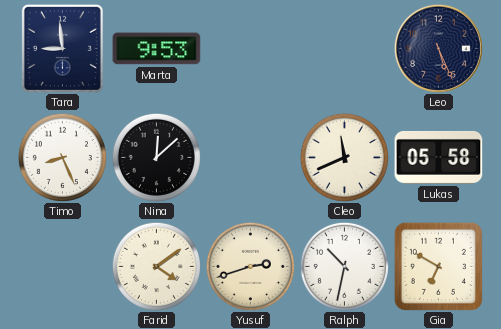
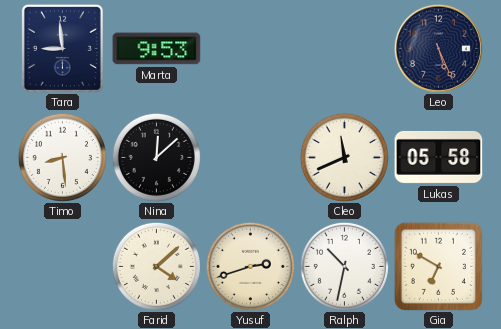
Timo: 8:26 -> 8:29 (62, 157)
Farid: 4:09 -> 4:08 (156, 266)
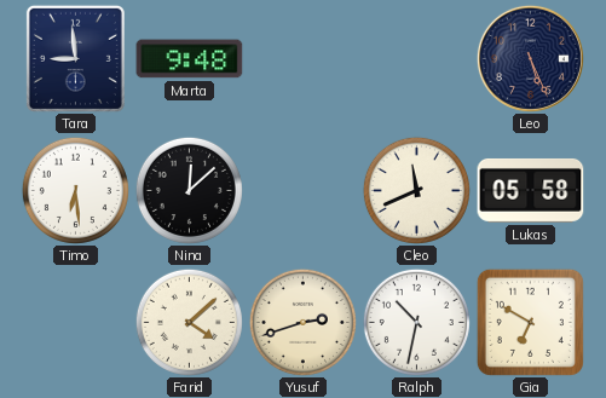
Marta: 9:53 -> 9:48 (190, 59)
Timo: 8:29 -> 6:29 (75, 190)
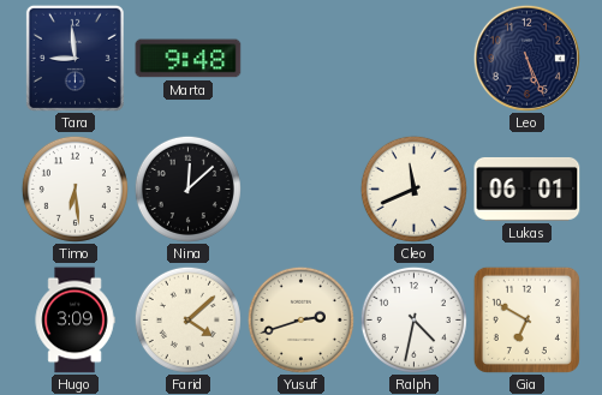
Lukas: 05:58 -> 06:01 (528, 188)
Hugo: none -> 3:09 (74, 321)
Ralph: 10:32 -> 4:32 (413, 319)
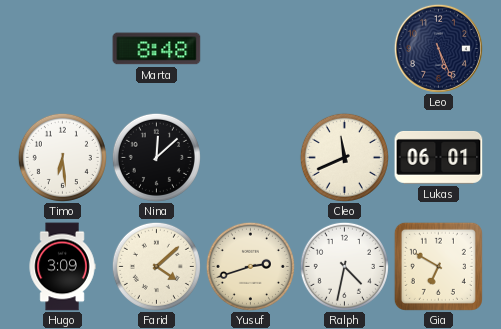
Tara: 8:59 -> none (74, 58)
Marta: 9:48 -> 8:48 (157, 49)
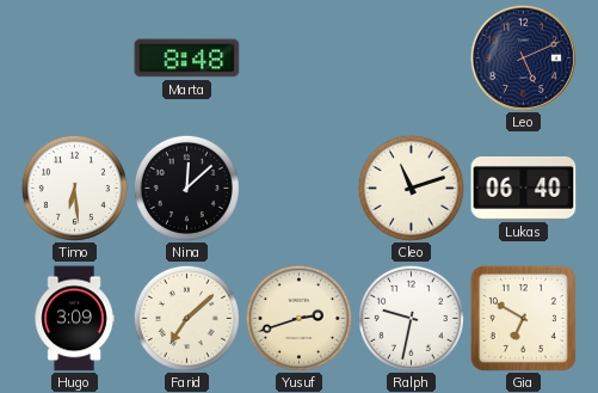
Leo: 5:26 -> 5:11 (523, 57)
Cleo: 11:41 -> 11:12 (411, 188)
Lukas: 06:01 -> 06:40 (524, 188)
Farid: 4:08 -> 7:08 (186, 318)
Ralph: 4:32 -> 9:32 (411, 318)
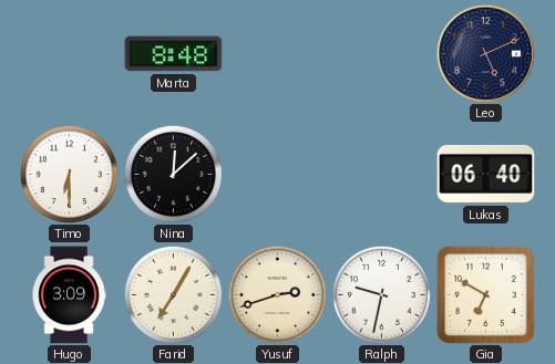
Timo: 6:29 -> 6:30 (69, 174)
Cleo: 11:12 -> none (411, 188)
Farid: 7:08 -> 7:05 (173, 294)
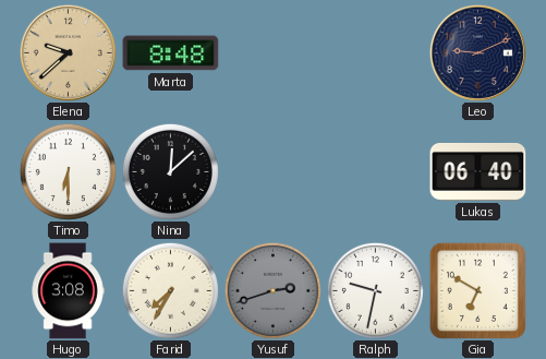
Elena: none -> 9:38 (68, 52)
Leo: 5:11 -> 9:11 (477, 52)
Hugo: 3:09 -> 3:08 (68, 291)
Farid: 7:05 -> 7:35 (170, 290)
Yusuf dial: cream -> grey (272, 290)
